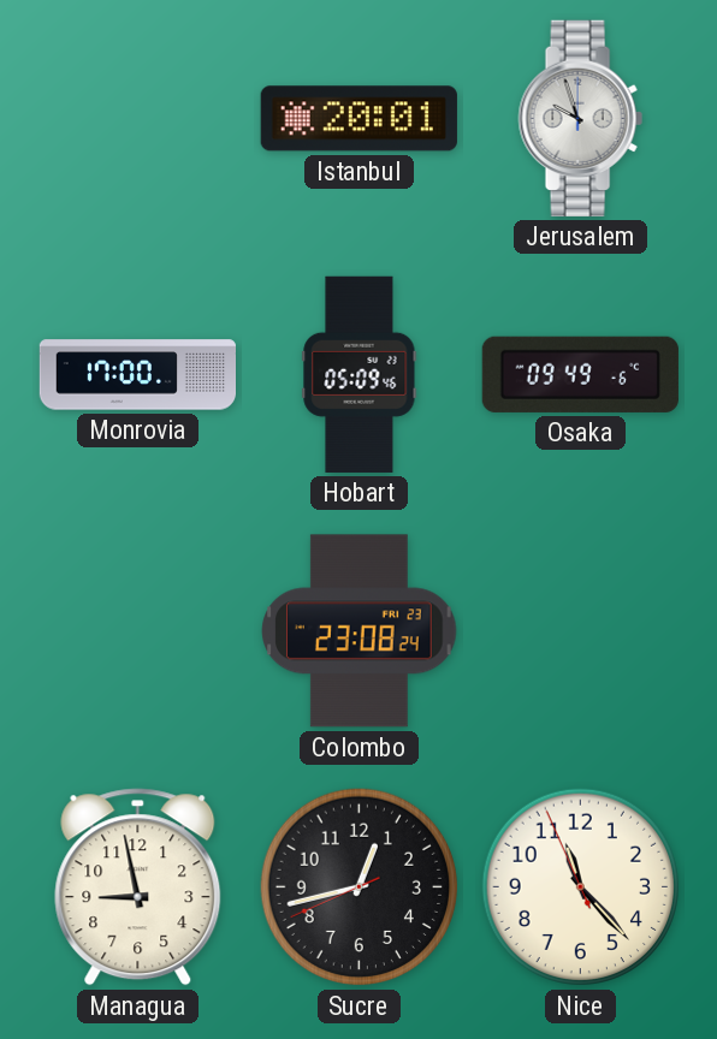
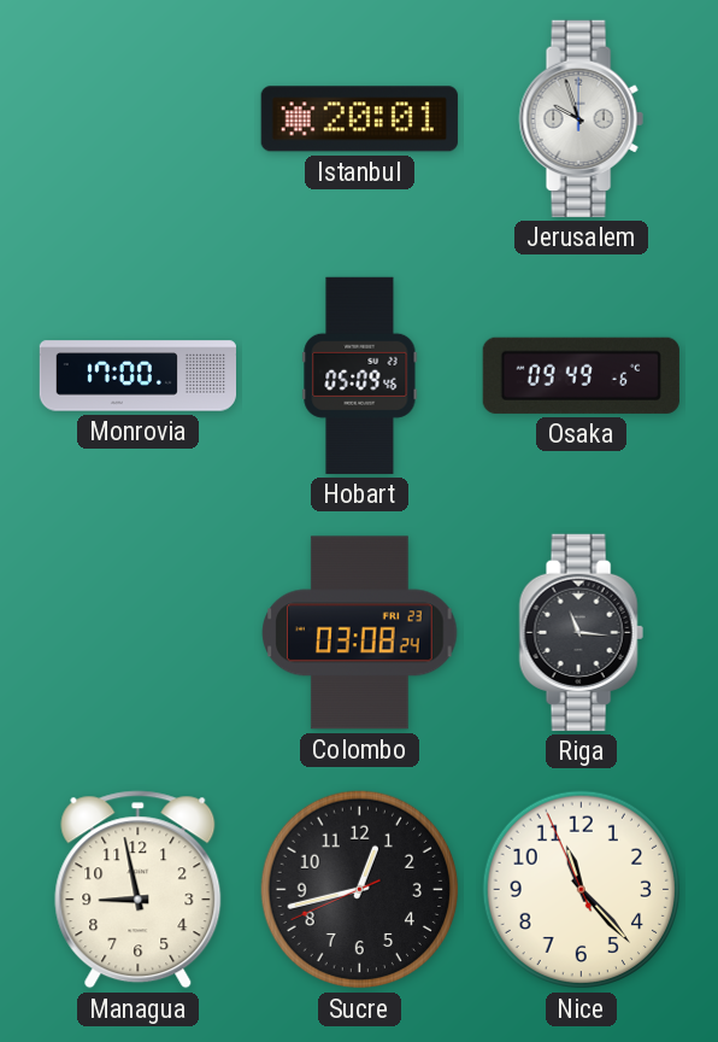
Colombo: 23:08 -> 03:08 (360, 633)
Riga: none -> 11:16 (581, 632)
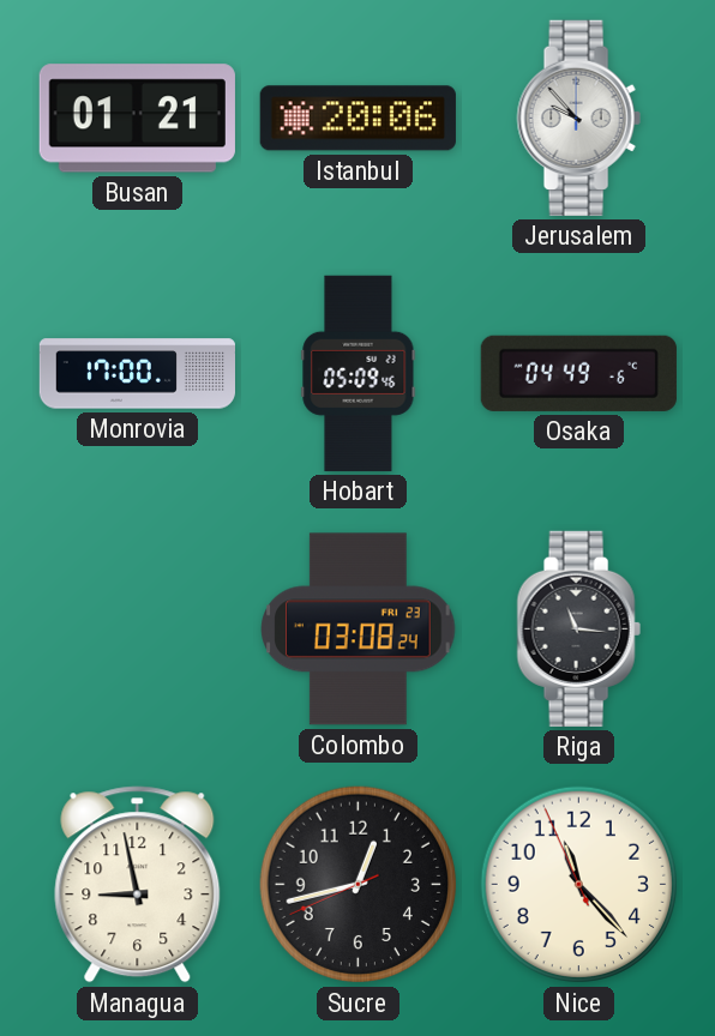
Busan: none -> 01:21 (137, 119)
Istanbul: 20:01 -> 20:06 (357, 119)
Jerusalem: 9:57 -> 9:53 (578, 118)
Osaka: 09:49 -> 04:49 (578, 373)
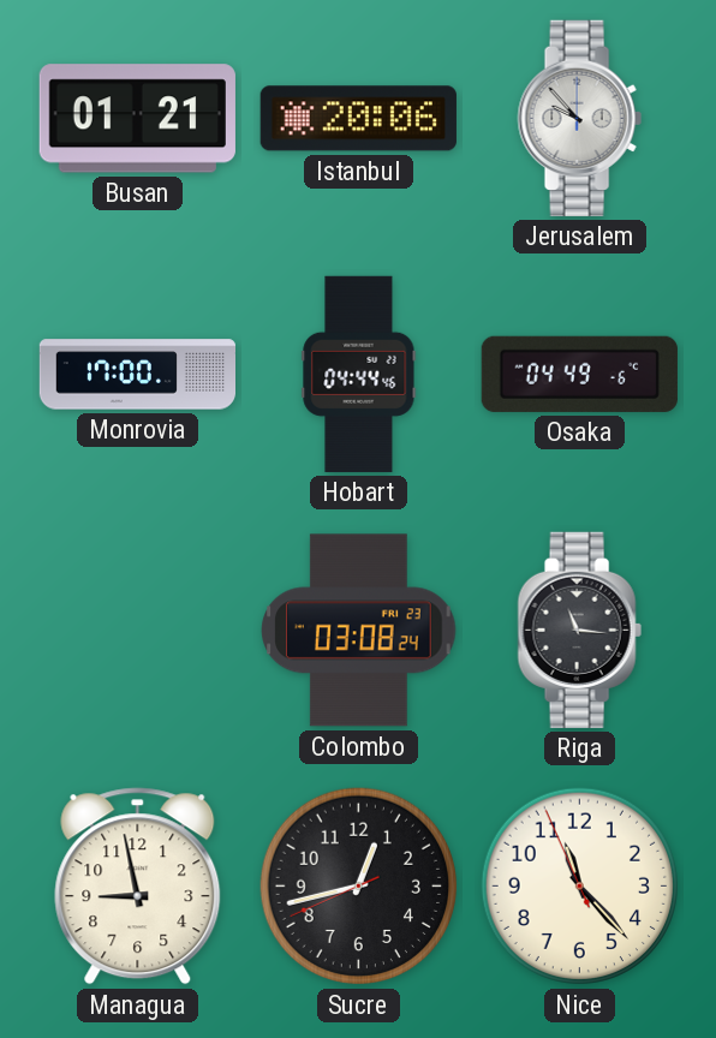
Hobart: 05:09 -> 04:44 (359, 374)
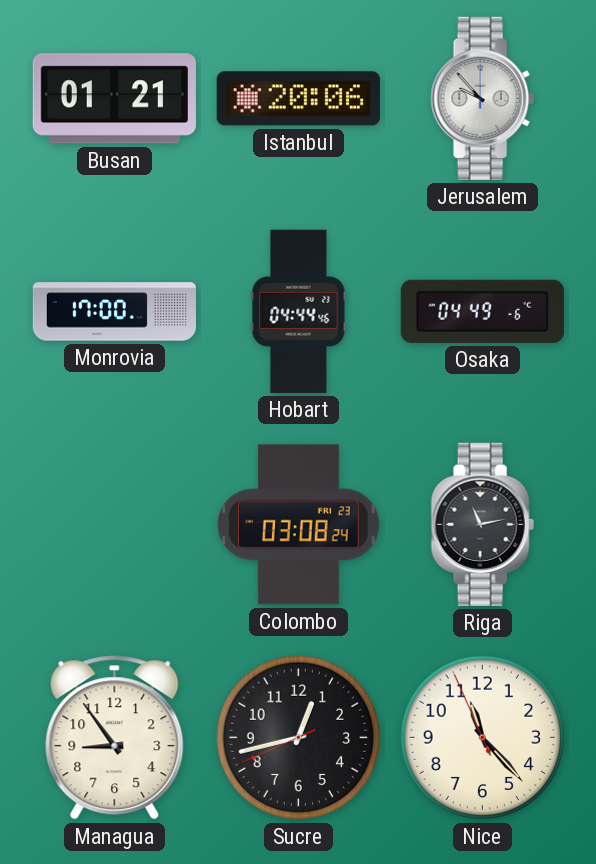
Riga: 11:16 -> 11:13 (482, 524)
Managua: 8:58 -> 8:54 (115, 738)
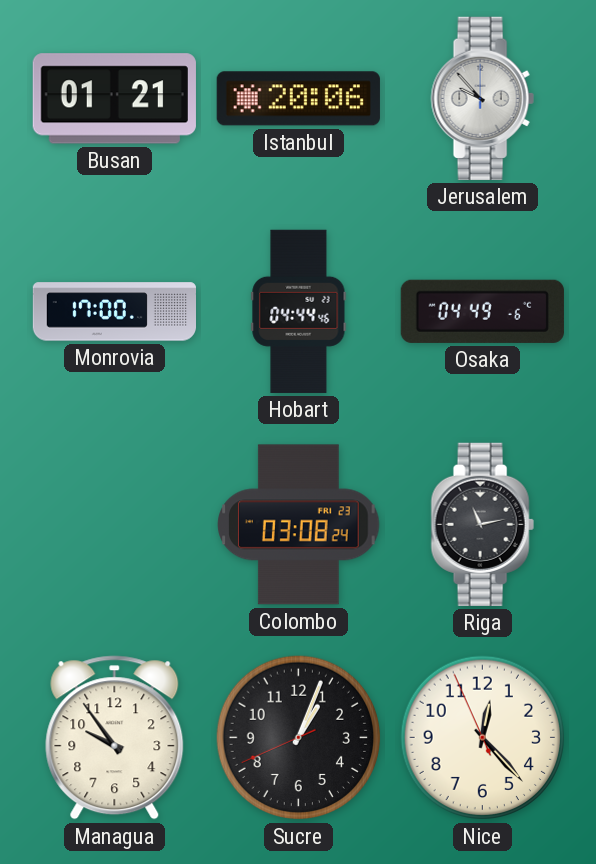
Managua: 8:54 -> 9:54 (115, 738)
Sucre: 12:42 -> 1:03 (299, 738)
Nice: 11:22 -> 12:22 (483, 738)
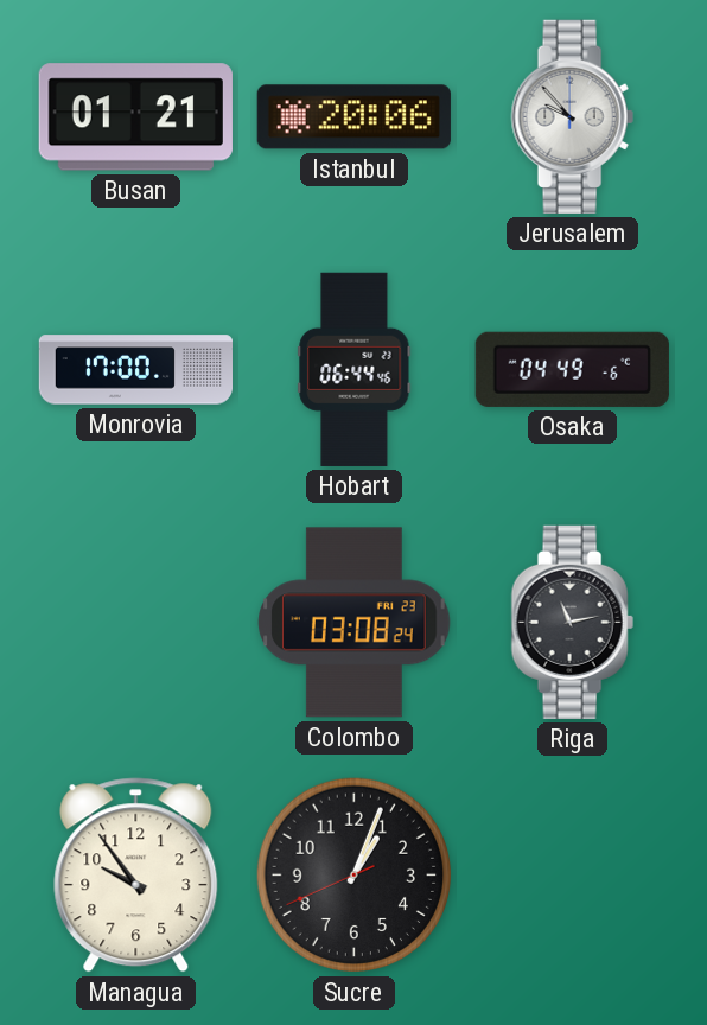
Hobart: 04:44 -> 06:44 (355, 369)
Nice: 12:22 -> none (483, 738)
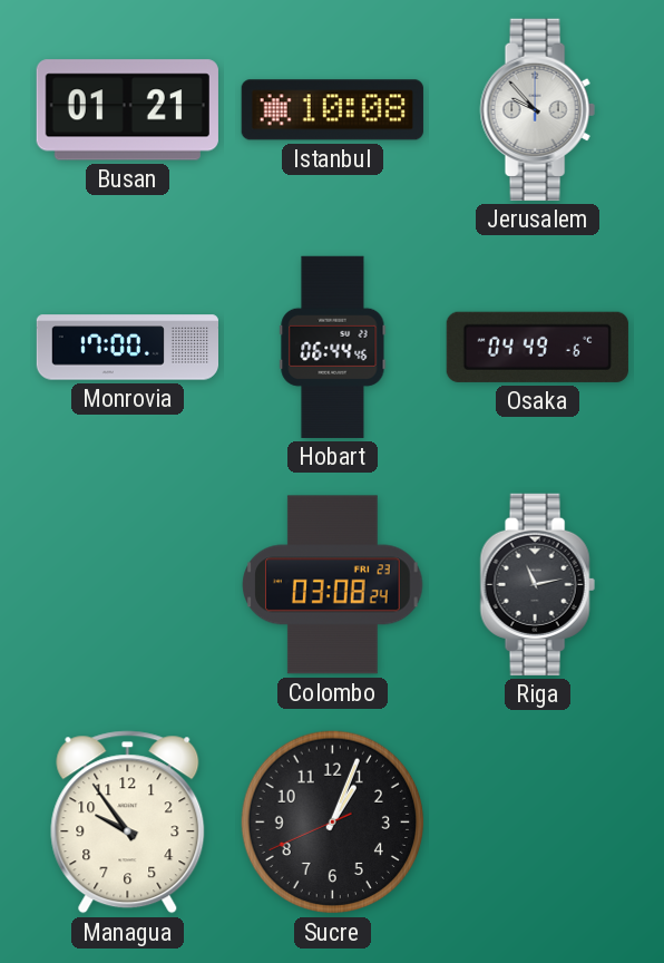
Istanbul: 20:06 -> 10:08 (332, 110)
